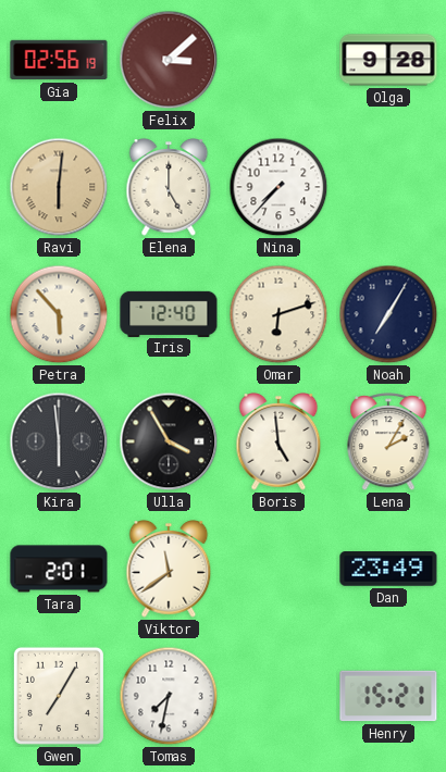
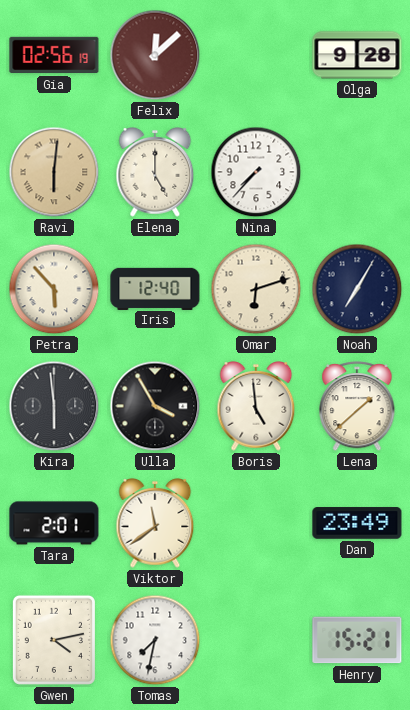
Felix: 3:08 -> 12:08 (155, 55)
Lena: 2:05 -> 1:38 (357, 407)
Gwen: 7:05 -> 4:13 (54, 640)
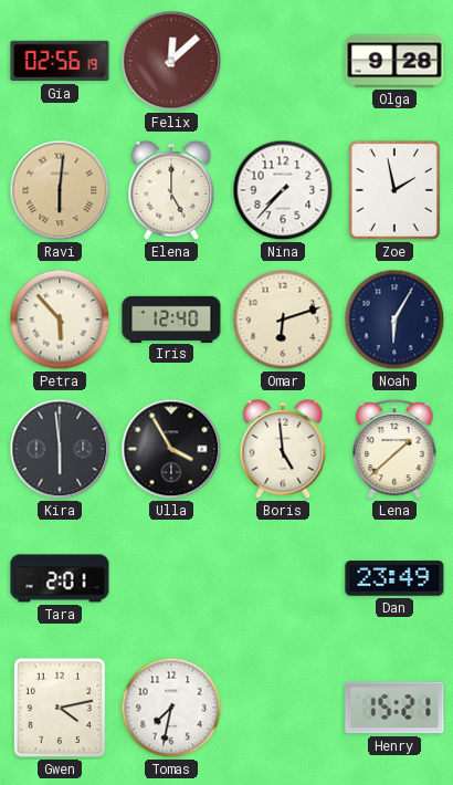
Zoe: none -> 1:58 (394, 190)
Noah: 7:05 -> 6:05 (394, 320)
Viktor: 11:39 -> none (155, 524)
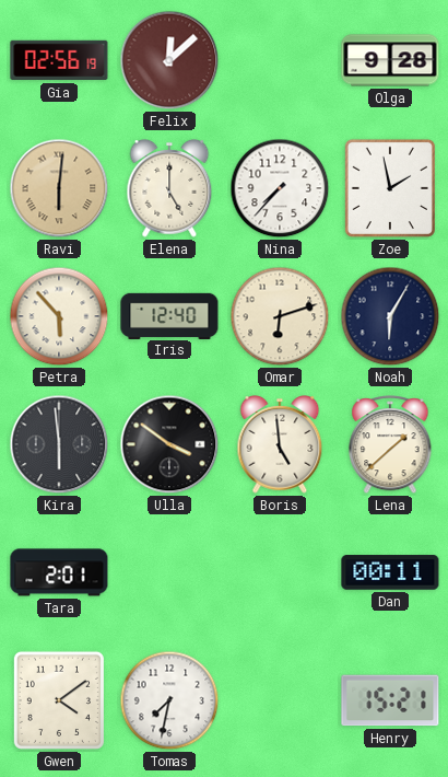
Ulla: 3:55 -> 3:51 (169, 444)
Dan: 23:49 -> 00:11 (390, 572)
Gwen: 4:13 -> 4:09 (59, 700)
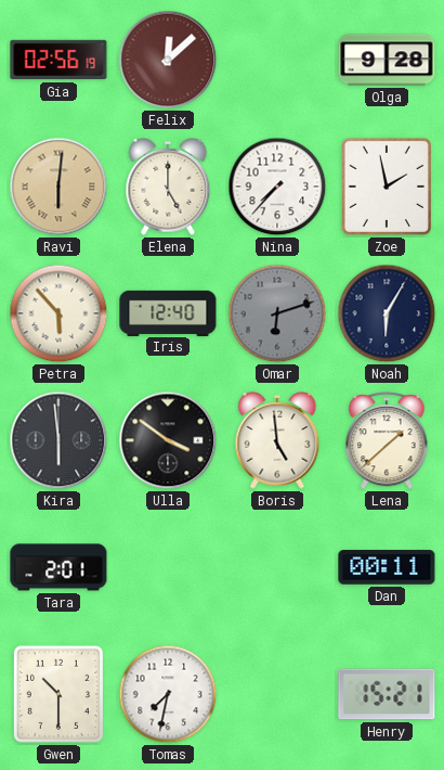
Omar dial: cream -> grey (277, 313)
Gwen: 4:09 -> 10:30 (58, 694)
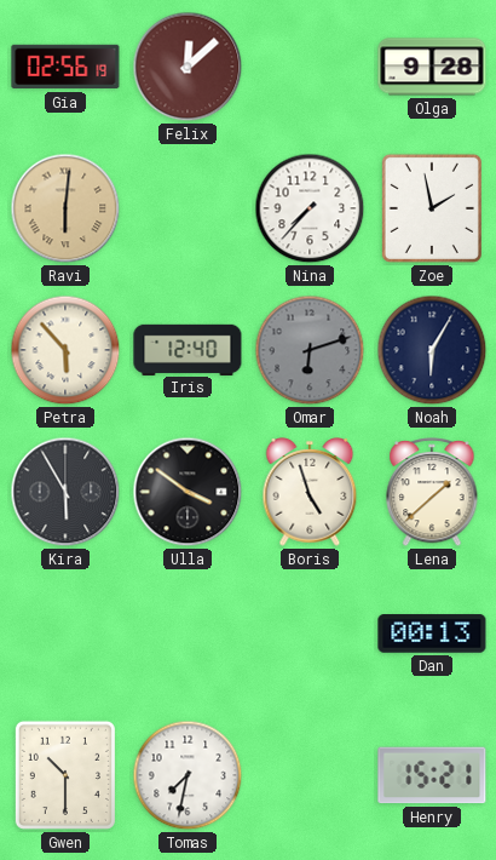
Elena: 5:00 -> none (168, 188)
Kira: 5:59 -> 5:55 (65, 492)
Boris: 4:59 -> 4:57 (310, 493)
Tara: 2:01 -> none (58, 567)
Dan: 00:11 -> 00:13 (432, 633)
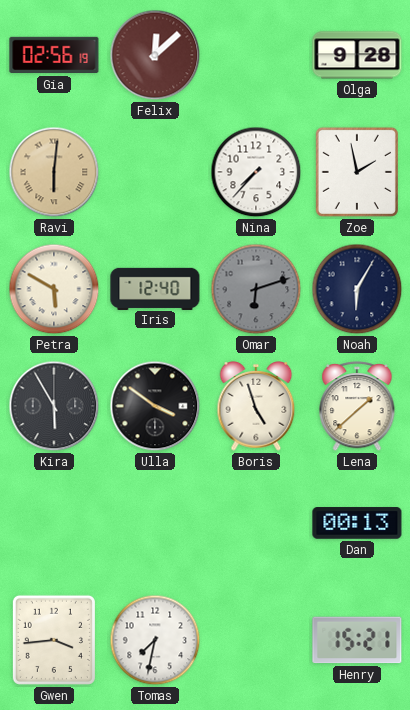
Petra: 5:53 -> 5:50 (54, 289)
Gwen: 10:30 -> 3:44 (54, 640)
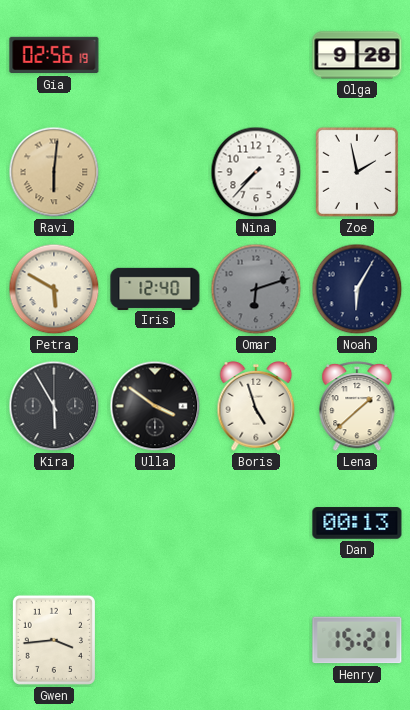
Felix: 12:08 -> none (155, 55)
Tomas: 7:32 -> none (155, 640)
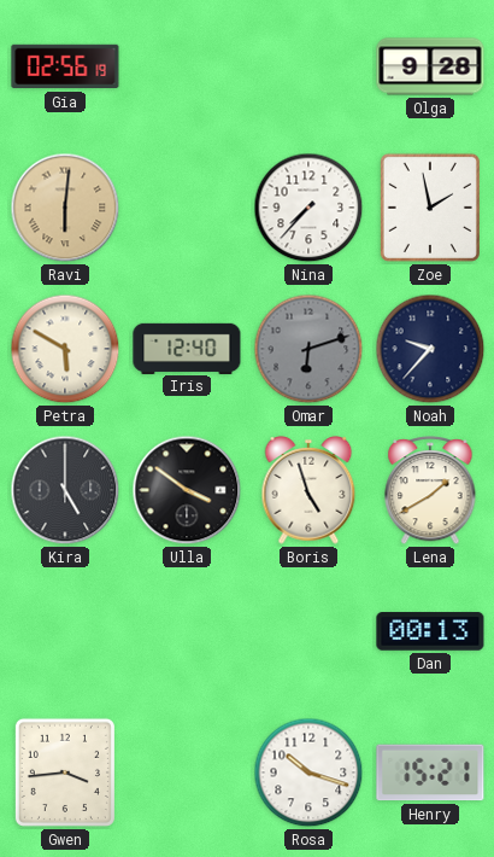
Noah: 6:05 -> 9:37 (430, 349)
Kira: 5:55 -> 5:00 (65, 490)
Lena: 1:38 -> 1:40 (430, 491)
Rosa: none -> 10:18 (308, 773)
